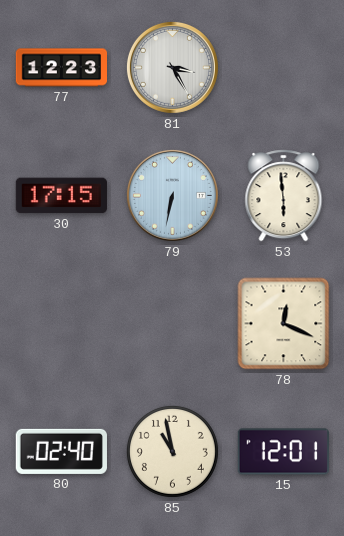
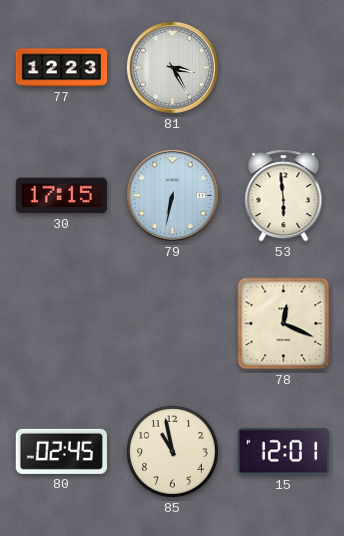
80: 02:40 -> 02:45 (61, 451)
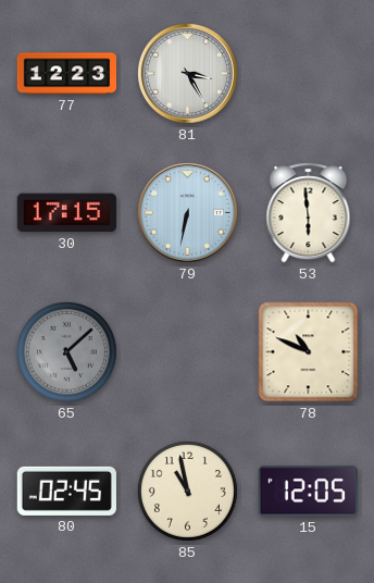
65: none -> 5:08 (66, 351)
78: 12:19 -> 10:49 (309, 352)
15: 12:01 -> 12:05 (308, 492)
